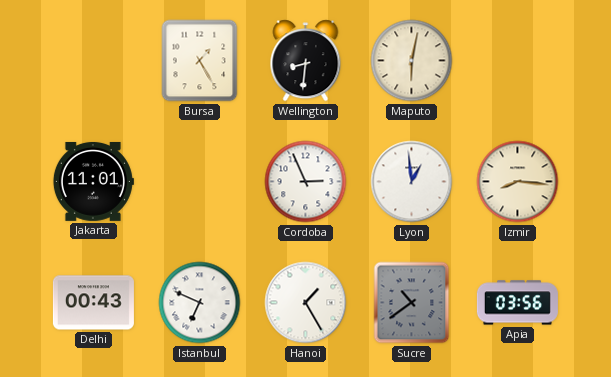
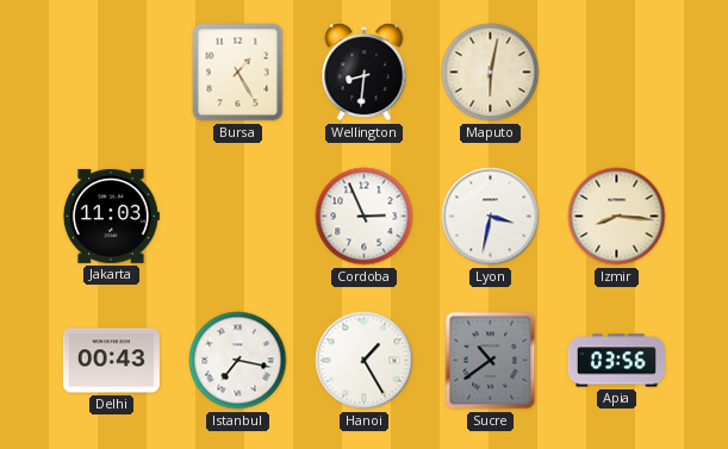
Jakarta: 11:01 -> 11:03 (111, 216)
Lyon: 12:59 -> 3:32 (491, 217)
Istanbul: 6:49 -> 7:17 (238, 361)
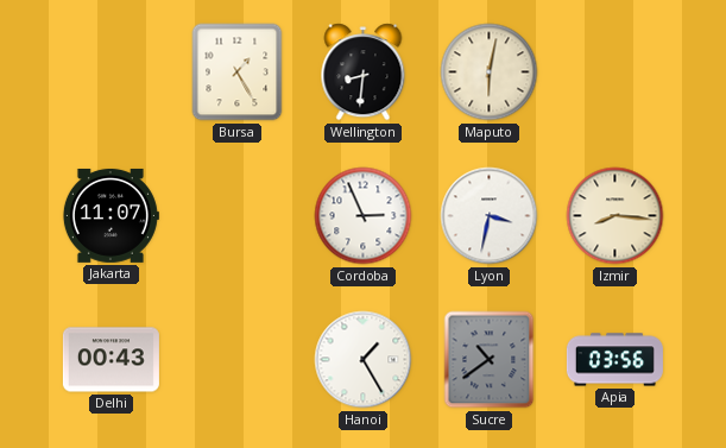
Jakarta: 11:03 -> 11:07 (111, 215)
Istanbul: 7:17 -> none (238, 361)
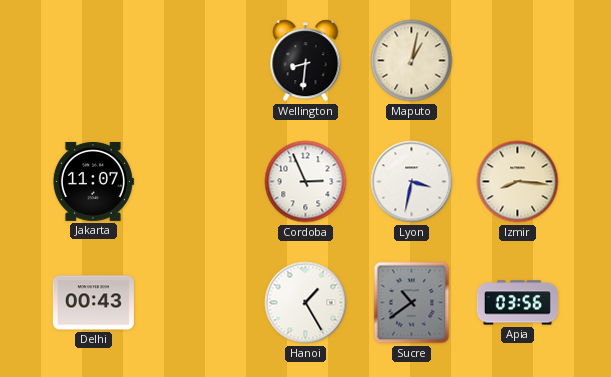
Bursa: 1:25 -> none (238, 72)
Maputo: 6:02 -> 1:02 (412, 61)
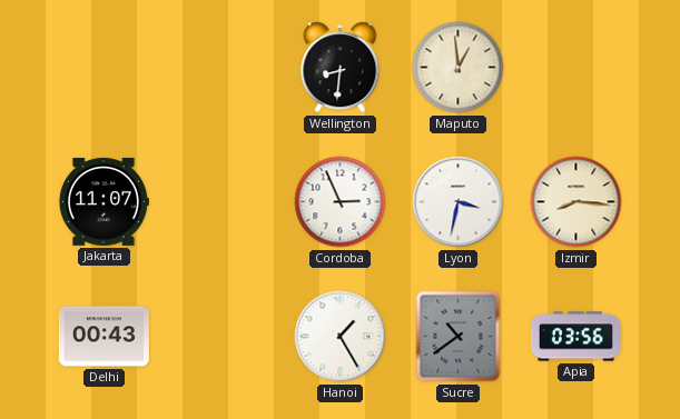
Maputo: 1:02 -> 12:59 (459, 68)
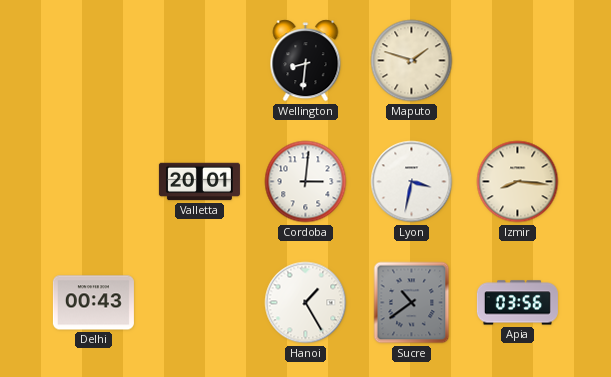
Maputo: 12:59 -> 1:48 (412, 61)
Jakarta: 11:07 -> none (104, 201)
Valletta: none -> 20:01 (199, 182)
Cordoba: 2:56 -> 3:01 (306, 182)
